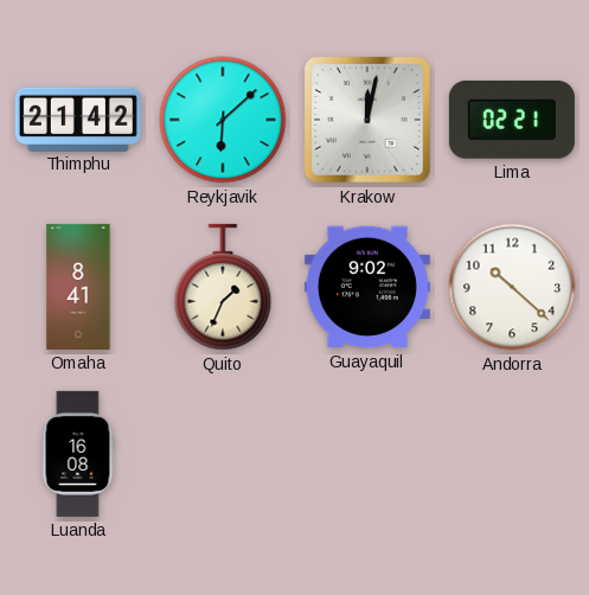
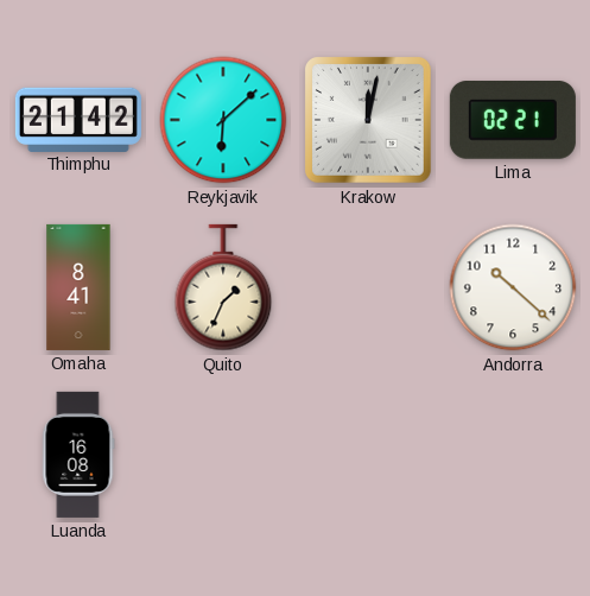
Guayaquil: 9:02 -> none (367, 287)
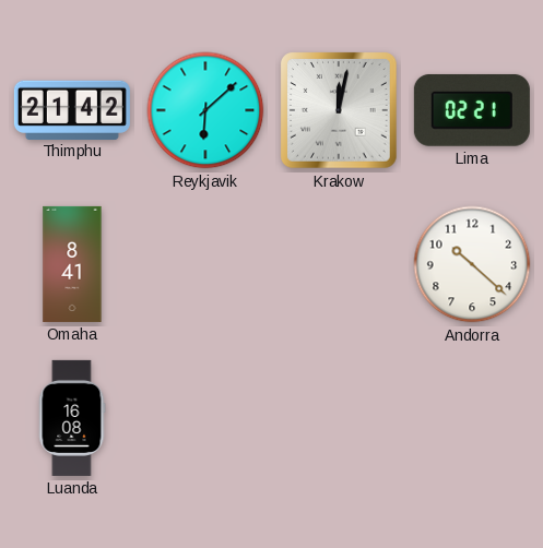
Quito: 1:34 -> none (223, 287)
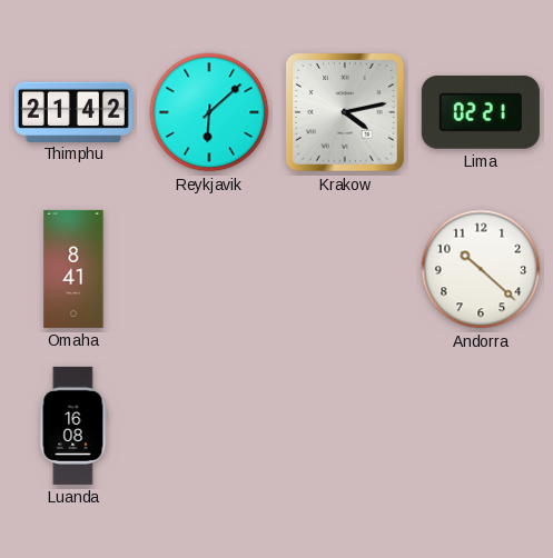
Krakow: 12:02 -> 4:13 (346, 113)
